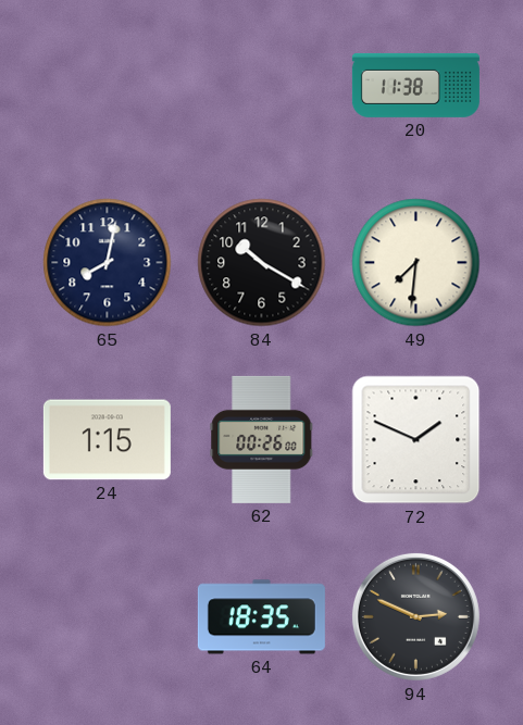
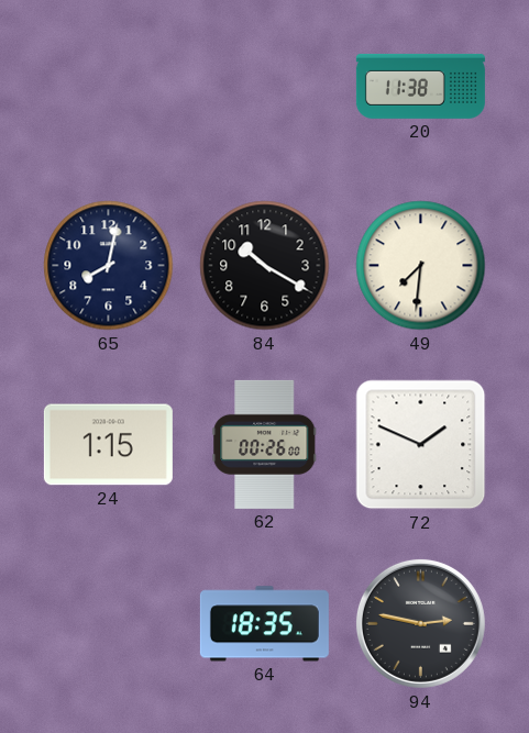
94: 2:49 -> 2:47 (420, 623)
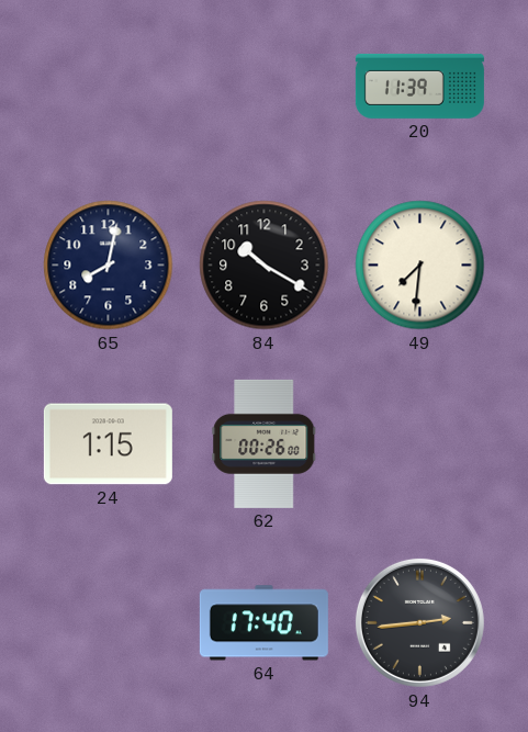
20: 11:38 -> 11:39 (419, 86)
72: 1:49 -> none (421, 445)
64: 18:35 -> 17:40 (263, 623)
94: 2:47 -> 2:44 (419, 622)
